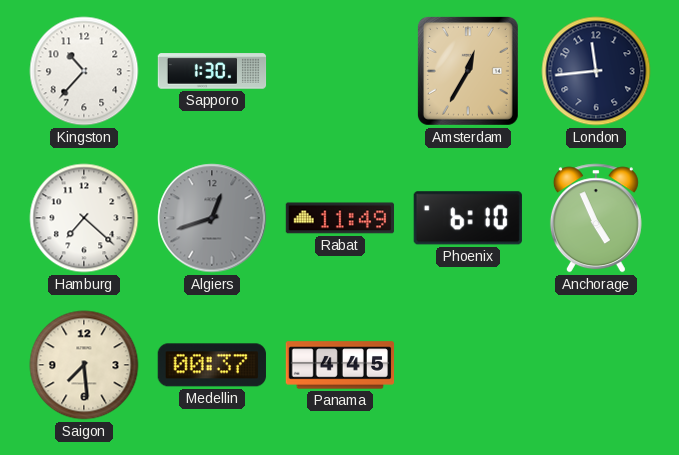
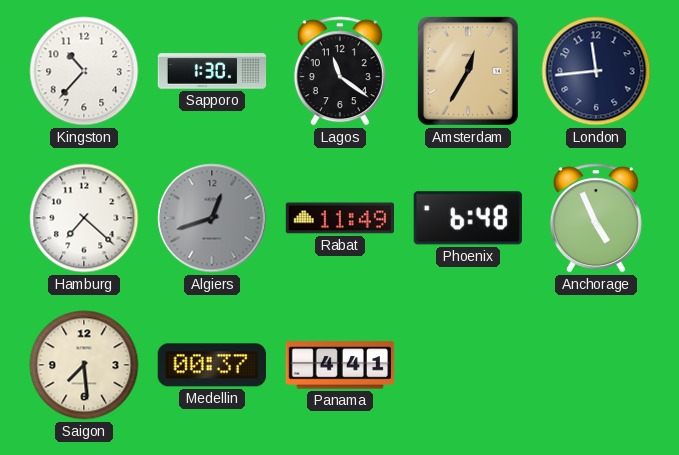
Lagos: none -> 11:21 (340, 71)
Phoenix: 6:10 -> 6:48 (468, 218)
Panama: 4:45 -> 4:41 (340, 365)
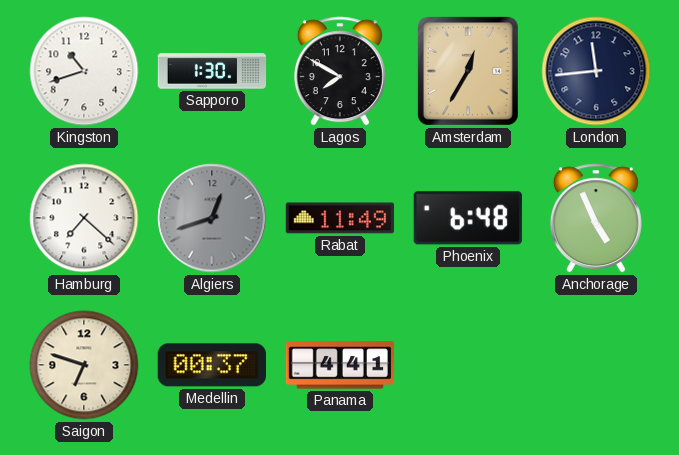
Kingston: 10:37 -> 10:42 (84, 71)
Lagos: 11:21 -> 7:50 (340, 71)
Saigon: 7:29 -> 6:48 (84, 365)
